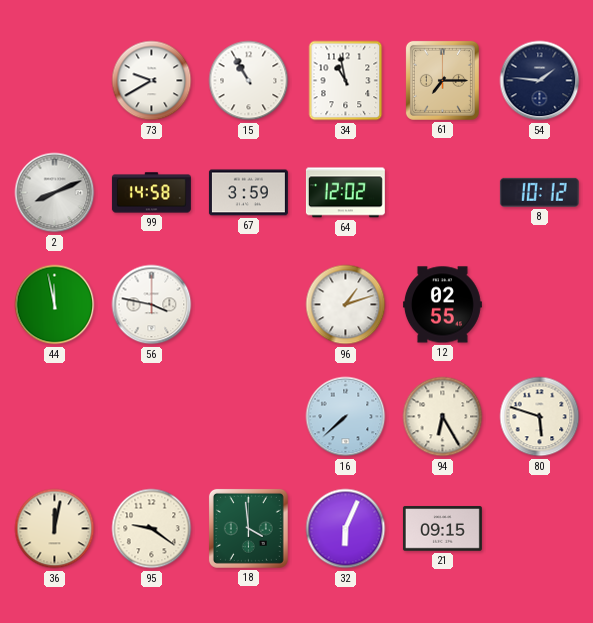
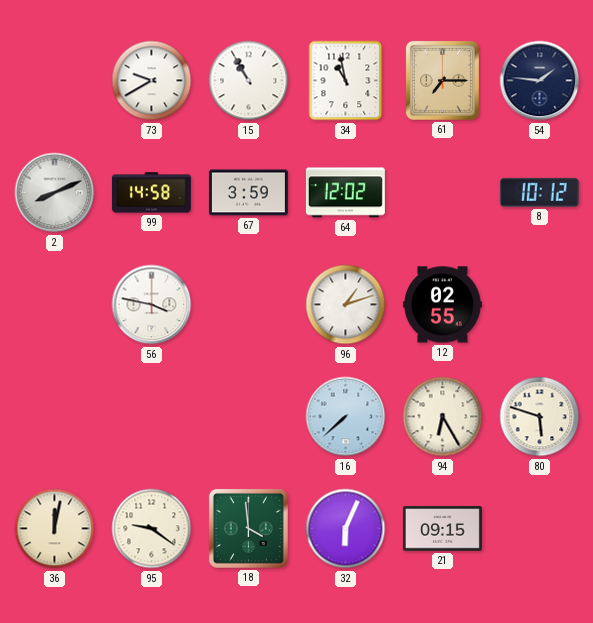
44: 11:58 -> none (55, 305)
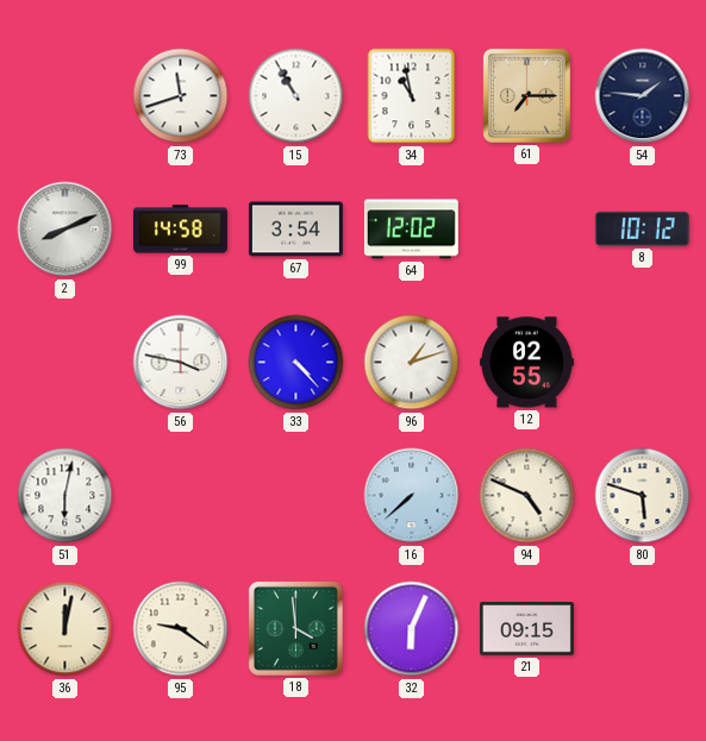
73: 9:40 -> 11:42 (181, 96)
67: 3:59 -> 3:54 (295, 230)
33: none -> 4:23 (296, 363)
51: none -> 6:02 (65, 496)
94: 6:25 -> 4:49 (527, 496)
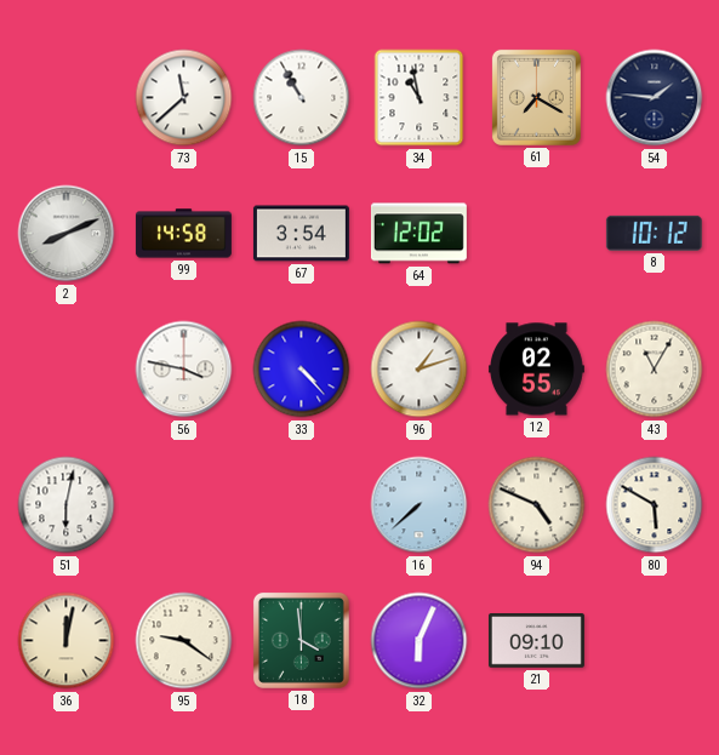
73: 11:42 -> 11:38 (184, 98)
61: 7:15 -> 7:20 (536, 97)
43: none -> 11:05 (655, 370)
80: 5:48 -> 5:50 (655, 505)
21: 09:15 -> 09:10 (536, 641)
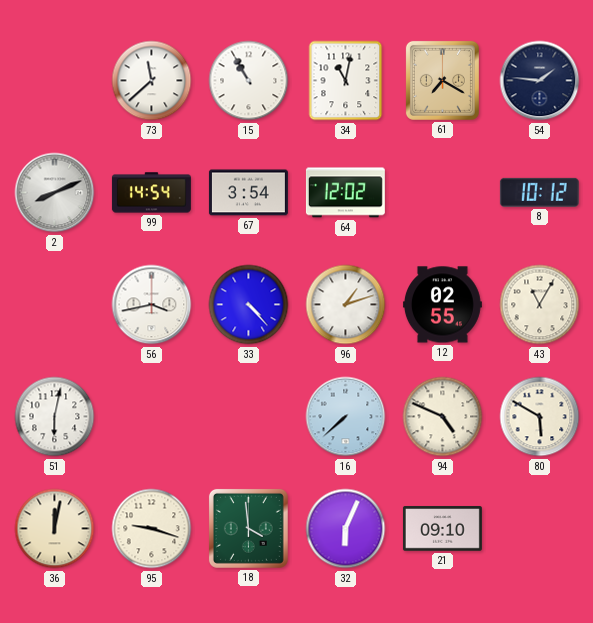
34: 10:58 -> 11:02 (346, 81)
99: 14:58 -> 14:54 (151, 193)
56: 3:47 -> 3:43 (152, 305)
95: 9:21 -> 9:18 (152, 529)
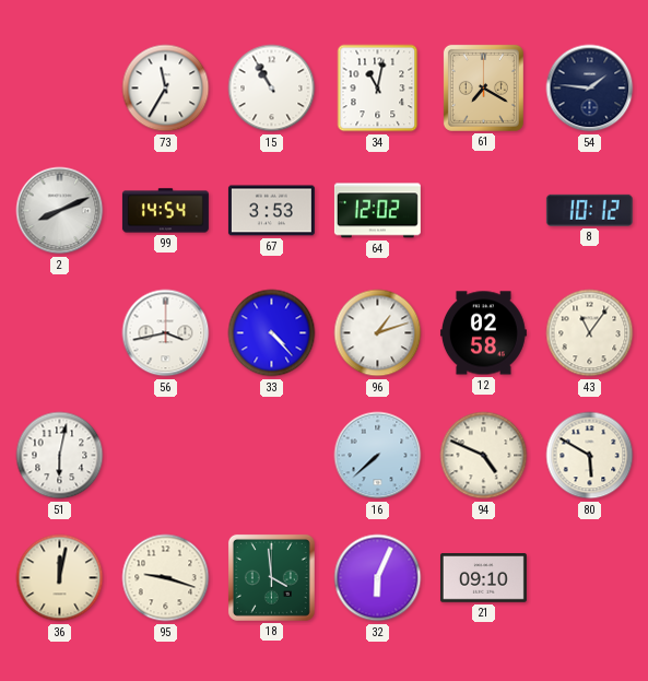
73: 11:38 -> 11:35 (166, 89)
67: 3:54 -> 3:53 (271, 211)
12: 02:55 -> 02:58 (483, 333)
43: 11:05 -> 11:06 (590, 333)
